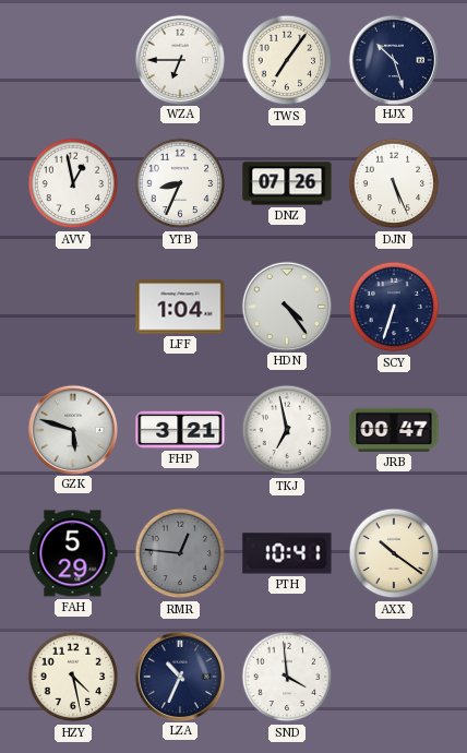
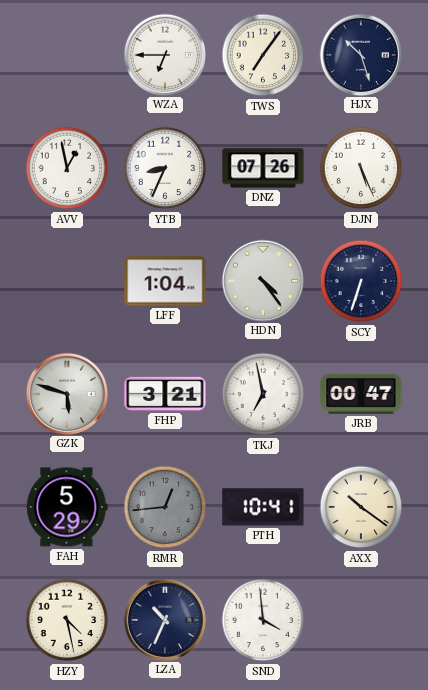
RMR: 12:46 -> 12:44 (165, 507)
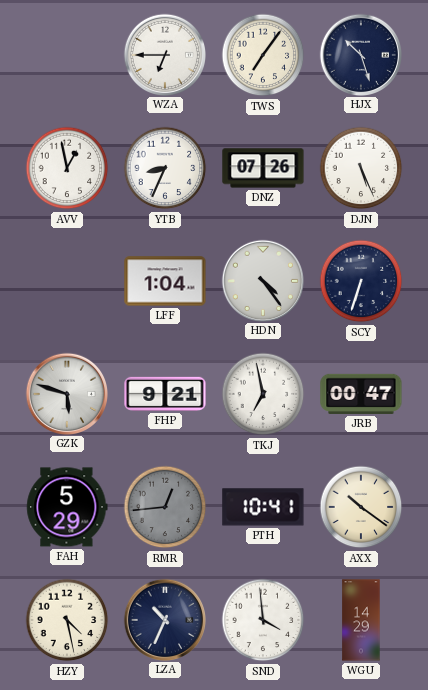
FHP: 3:21 -> 9:21 (165, 394)
WGU: none -> 14:29 (361, 620)
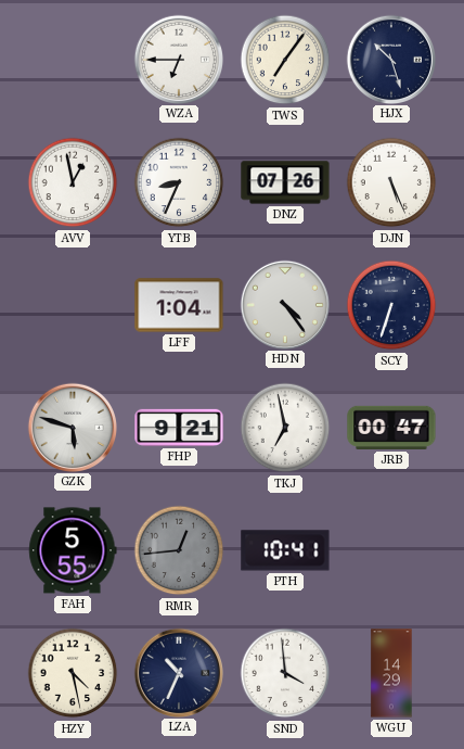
FAH: 5:29 -> 5:55 (73, 550)
AXX: 10:21 -> none (361, 507)
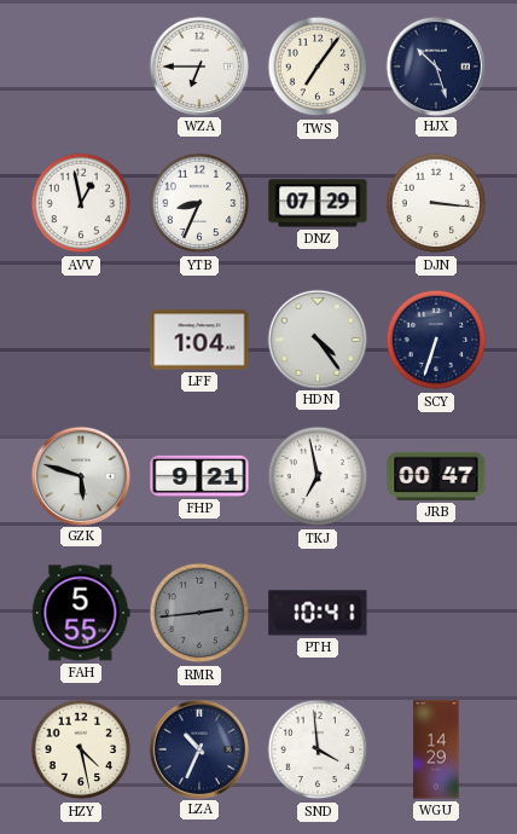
DNZ: 07:26 -> 07:29 (318, 203)
DJN: 5:26 -> 3:16 (436, 203)
RMR: 12:44 -> 2:44 (199, 613)
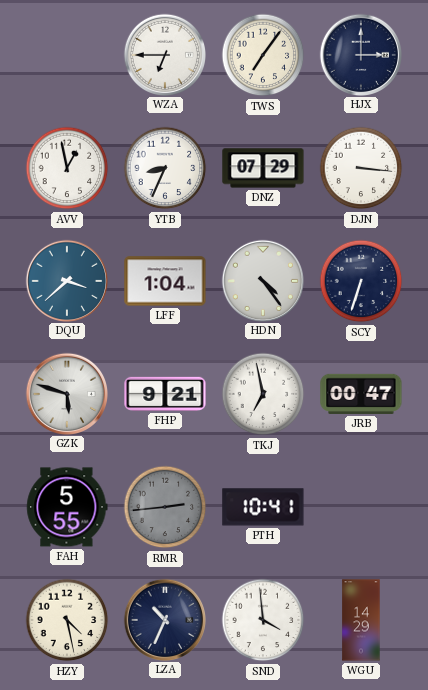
HJX: 10:27 -> 3:00 (360, 54)
DQU: none -> 3:38 (66, 280)
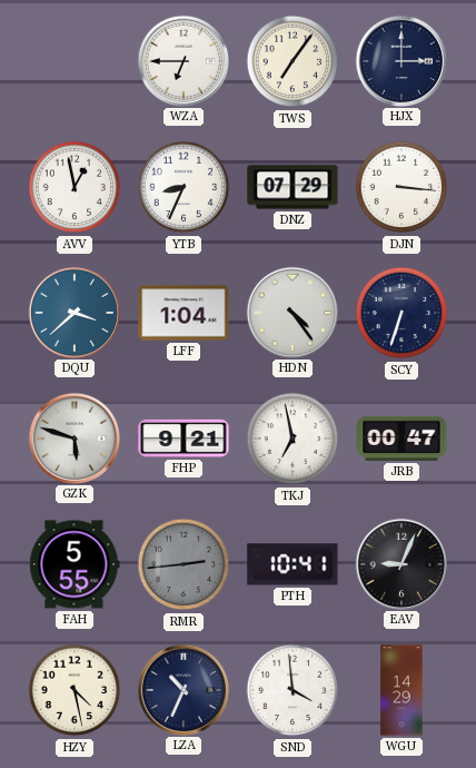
EAV: none -> 9:04 (400, 563)
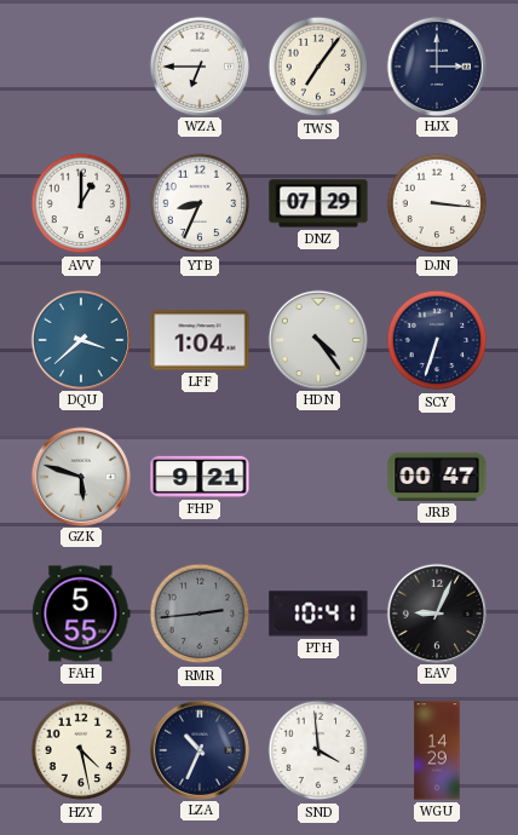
AVV: 12:58 -> 1:00 (81, 203)
TKJ: 6:58 -> none (292, 439)
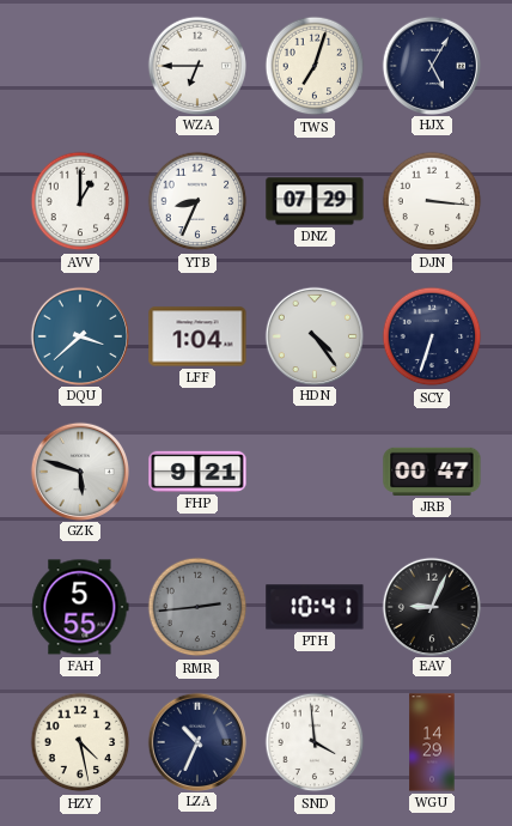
TWS: 7:06 -> 7:03 (315, 66)
HJX: 3:00 -> 5:05 (431, 65)
